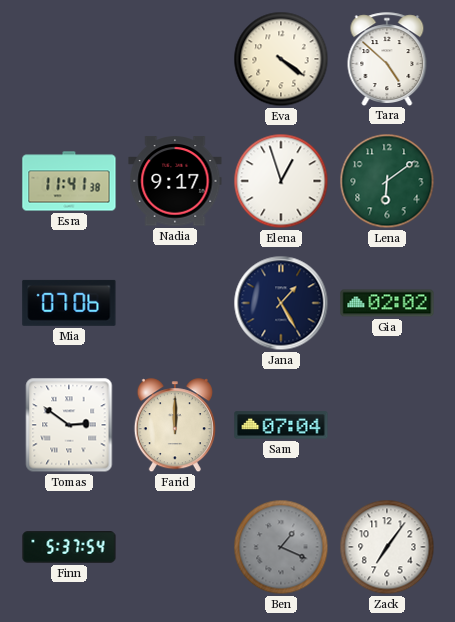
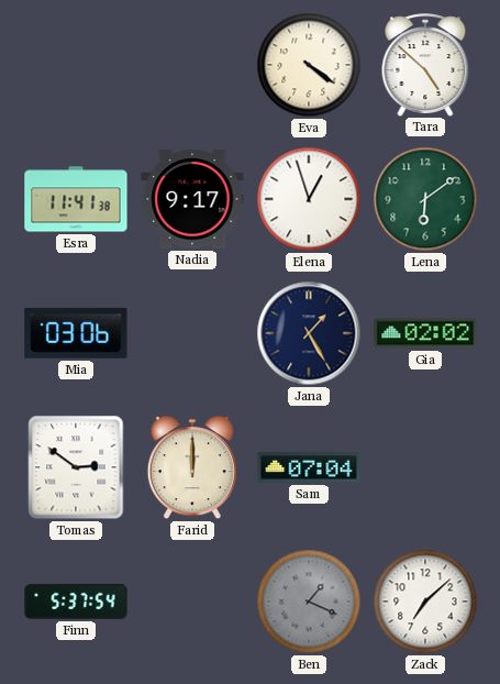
Mia: 07:06 -> 03:06 (76, 333)
Zack: 7:06 -> 7:08 (425, 602)
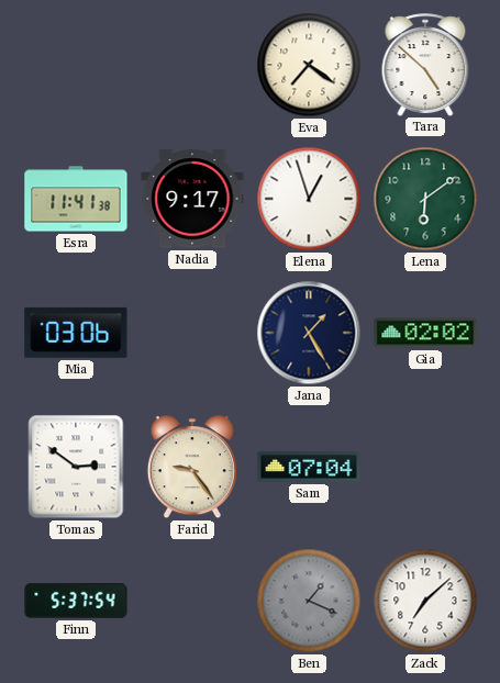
Eva: 4:21 -> 7:21 (309, 65)
Farid: 12:00 -> 9:24 (192, 468)
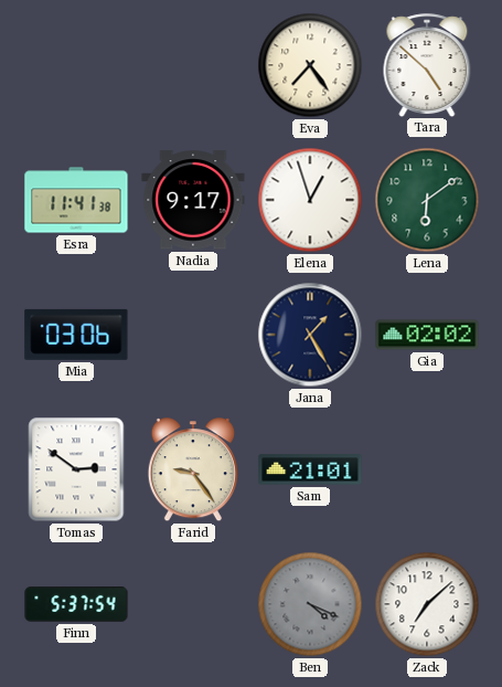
Eva: 7:21 -> 7:24 (310, 65)
Sam: 07:04 -> 21:01 (310, 469)
Ben: 1:19 -> 4:19 (310, 604)
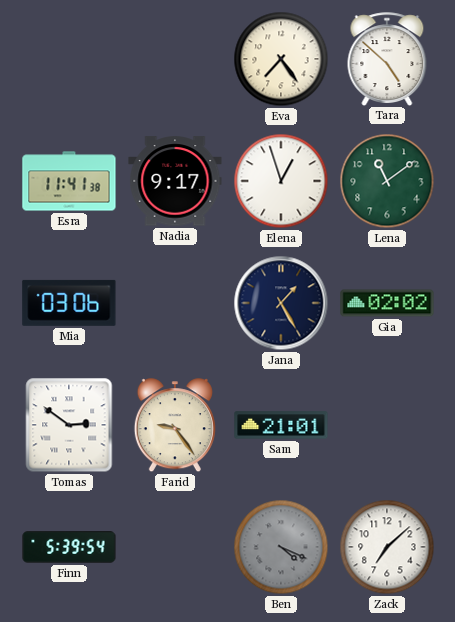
Lena: 6:09 -> 11:09 (387, 181)
Finn: 5:37 -> 5:39 (69, 547)
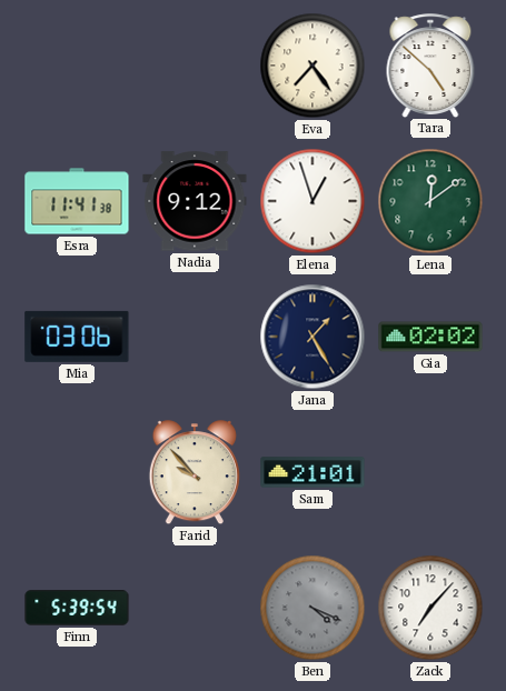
Nadia: 9:17 -> 9:12 (195, 201)
Lena: 11:09 -> 12:09 (430, 201)
Tomas: 2:51 -> none (69, 425)
Farid: 9:24 -> 9:53 (195, 473)
Zack: 7:08 -> 7:07 (430, 608)
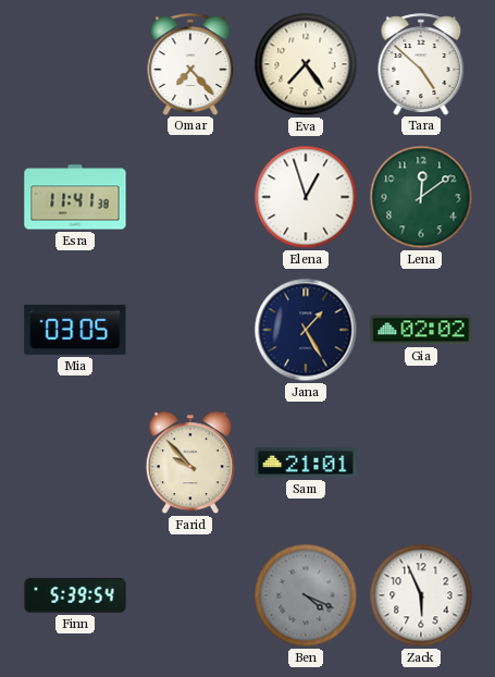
Omar: none -> 7:23 (190, 64)
Nadia: 9:12 -> none (195, 201)
Mia: 03:06 -> 03:05 (75, 330)
Zack: 7:07 -> 5:56 (421, 595)
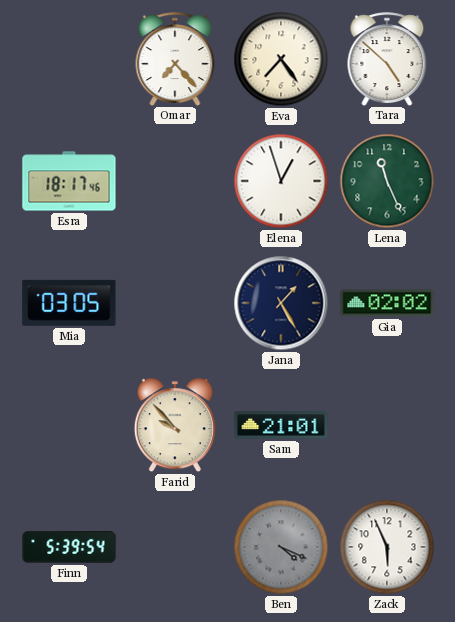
Esra: 11:41 -> 18:17 (69, 181)
Lena: 12:09 -> 11:26 (387, 181)
